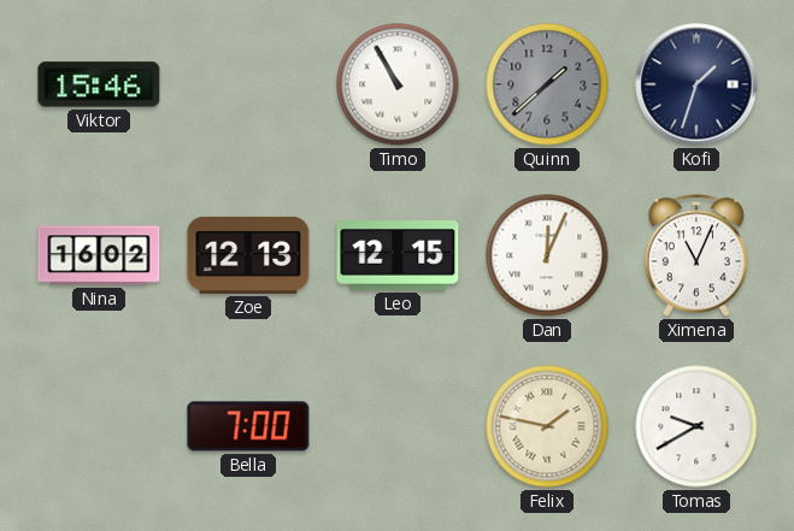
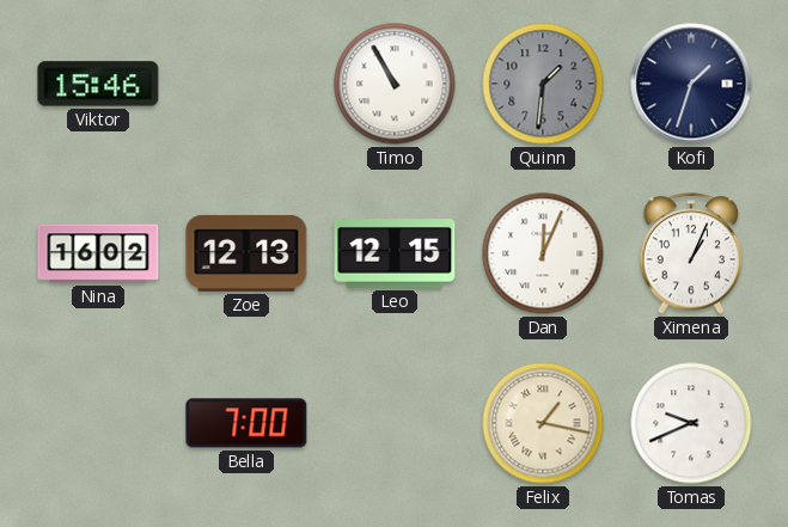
Quinn: 1:38 -> 1:31 (543, 84)
Ximena: 11:04 -> 1:04 (691, 253)
Felix: 1:47 -> 1:17 (543, 423)
Tomas: 9:40 -> 9:41 (691, 423)
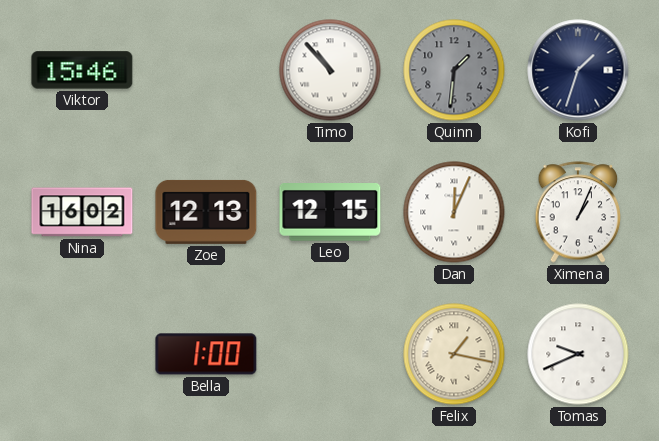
Timo: 10:55 -> 10:53 (330, 70)
Bella: 7:00 -> 1:00 (206, 354)
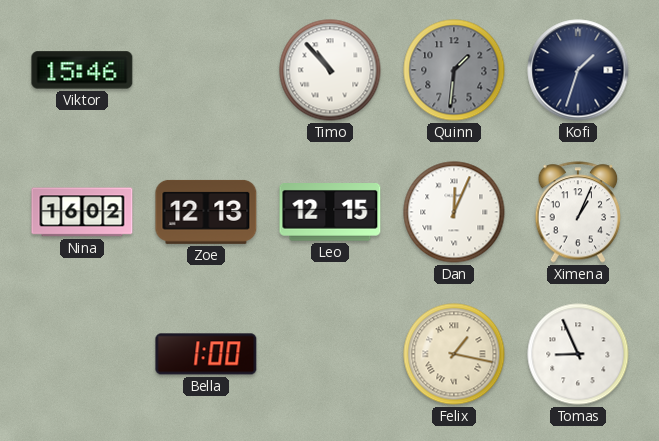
Tomas: 9:41 -> 8:56 (578, 354)
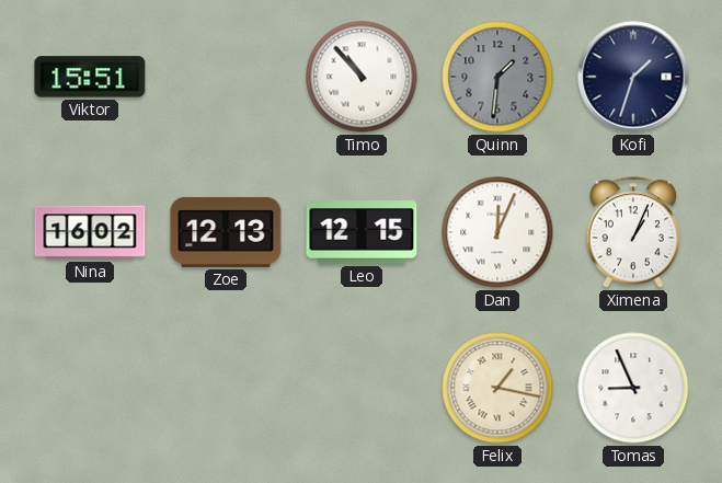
Viktor: 15:46 -> 15:51 (90, 77)
Bella: 1:00 -> none (206, 354)
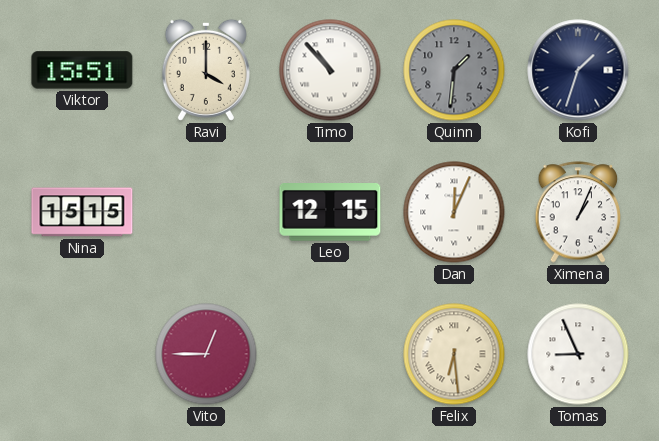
Ravi: none -> 4:00 (206, 70)
Nina: 16:02 -> 15:15 (82, 212)
Zoe: 12:13 -> none (226, 232)
Vito: none -> 12:45 (206, 354)
Felix: 1:17 -> 6:29 (454, 354)
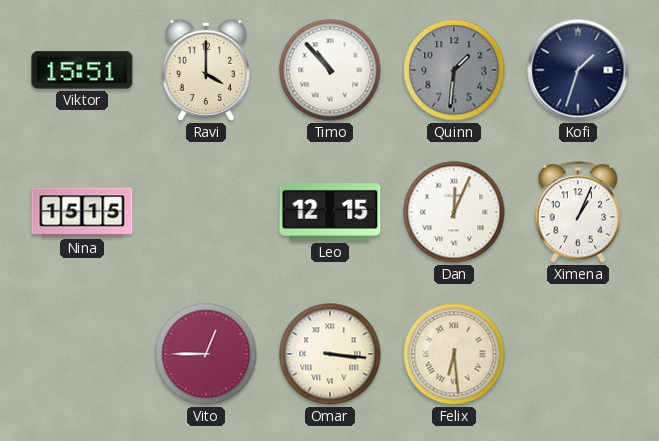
Omar: none -> 3:16 (330, 354)
Tomas: 8:56 -> none (578, 354)
